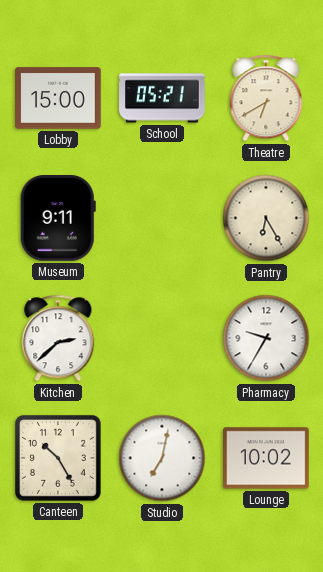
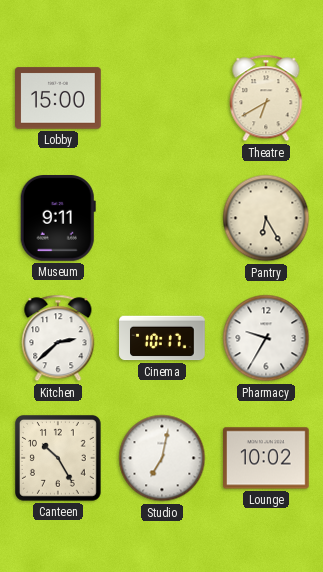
School: 05:21 -> none (162, 98)
Cinema: none -> 10:17 (162, 338)
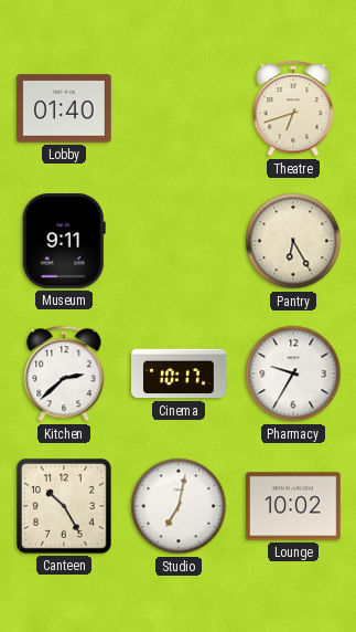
Lobby: 15:00 -> 01:40 (64, 108)
Theatre: 6:40 -> 6:42 (293, 108)
